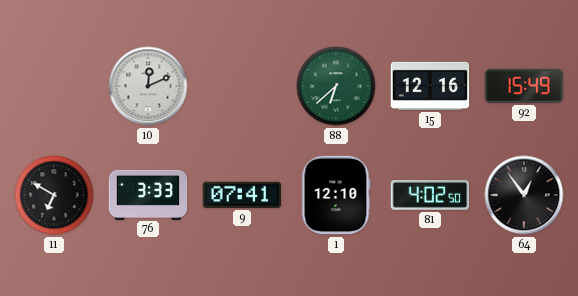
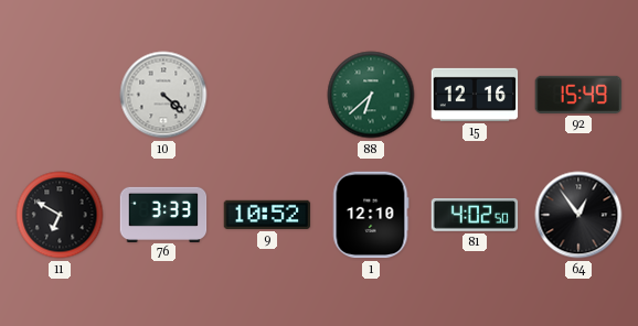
10: 12:11 -> 4:22 (163, 95)
9: 07:41 -> 10:52 (267, 215)
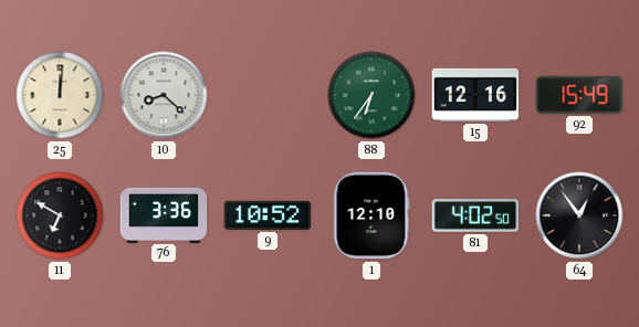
25: none -> 12:01 (60, 95)
10: 4:22 -> 8:22 (164, 95)
88: 6:38 -> 6:36 (371, 95)
76: 3:33 -> 3:36 (164, 214)
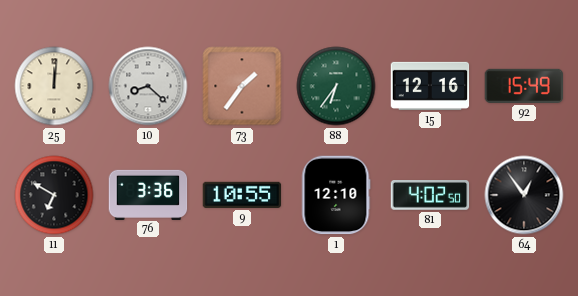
73: none -> 1:36 (242, 86)
9: 10:52 -> 10:55 (242, 195)
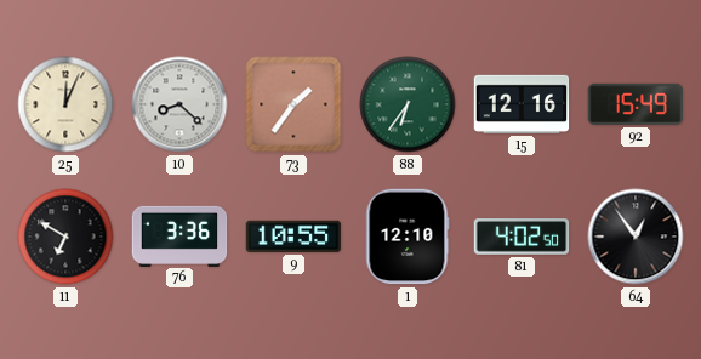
25: 12:01 -> 12:04 (65, 104)
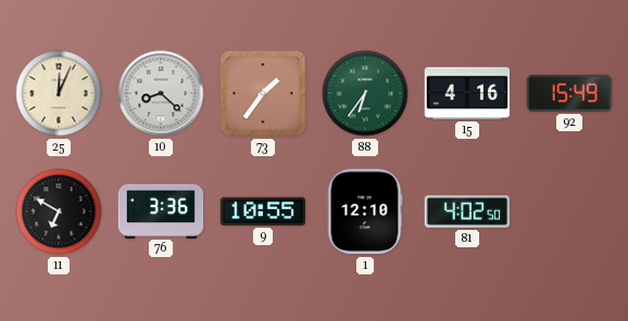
15: 12:16 -> 4:16 (467, 93)
64: 12:54 -> none (636, 237)
